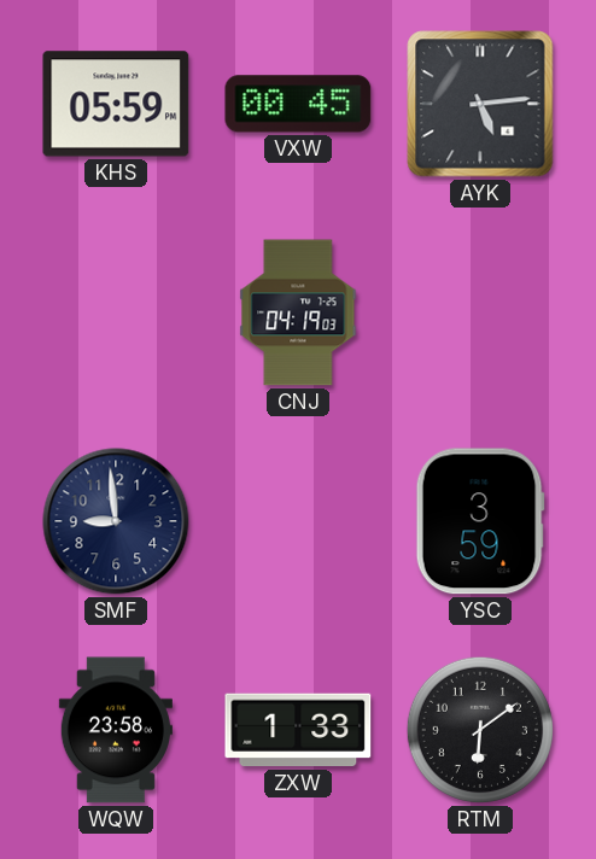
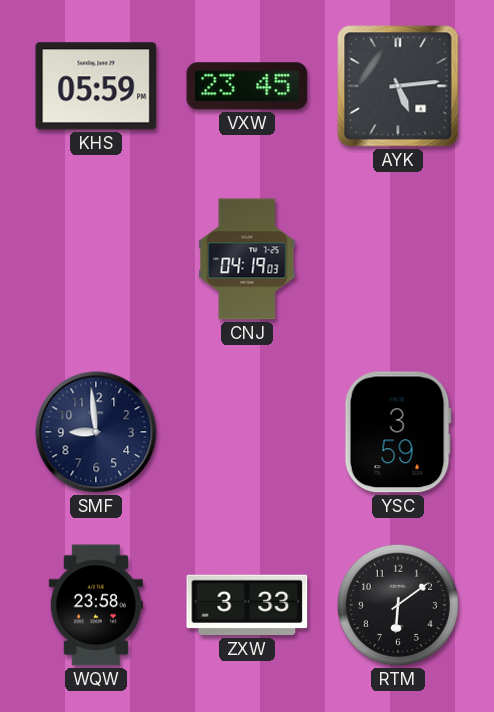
VXW: 00:45 -> 23:45 (247, 86)
ZXW: 1:33 -> 3:33 (247, 605)
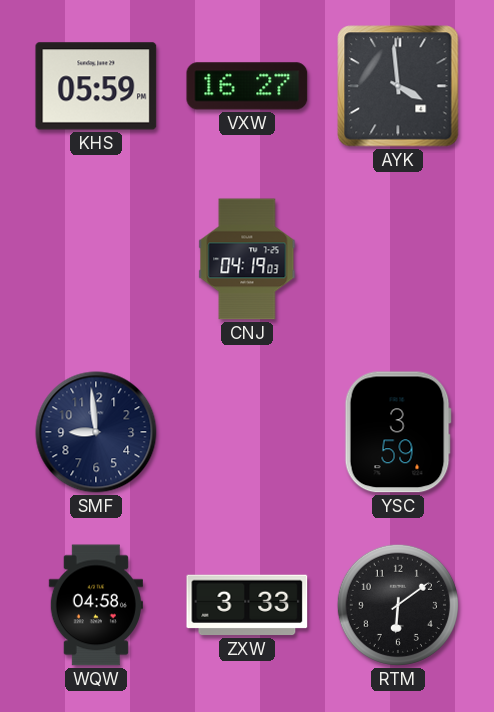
VXW: 23:45 -> 16:27 (247, 86)
AYK: 5:14 -> 3:59 (398, 86)
WQW: 23:58 -> 04:58 (96, 605)
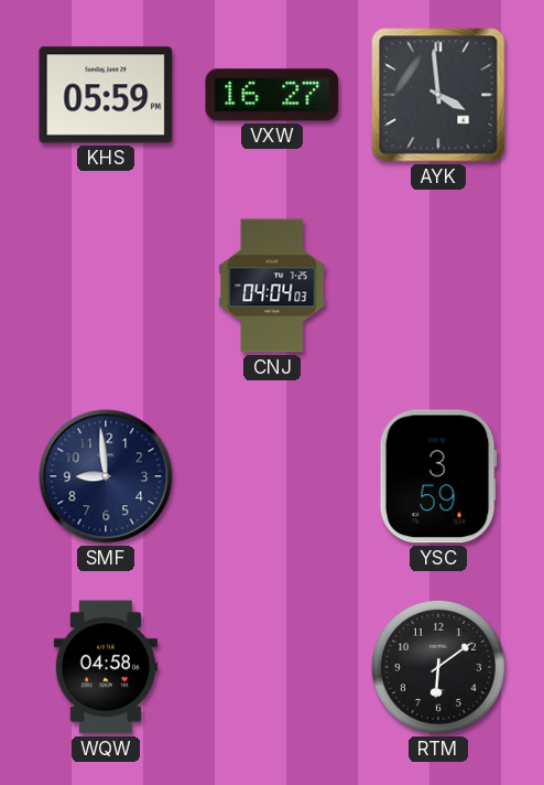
CNJ: 04:19 -> 04:04 (272, 286)
ZXW: 3:33 -> none (247, 605)
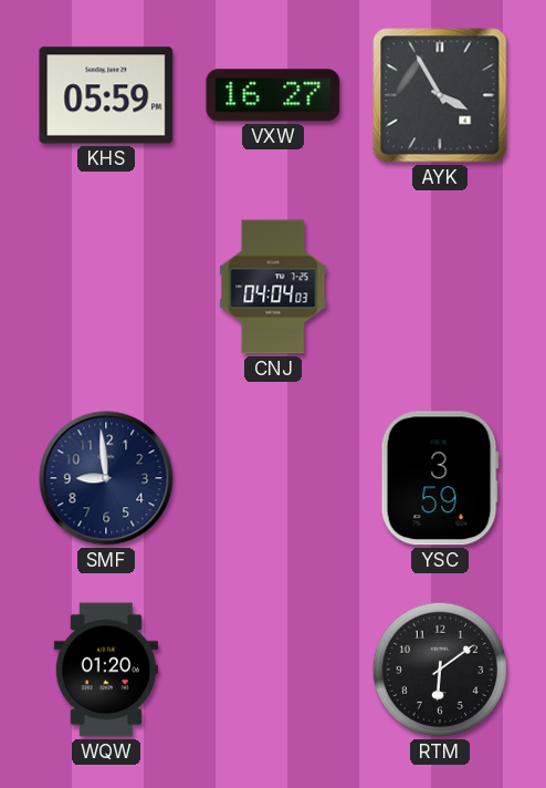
AYK: 3:59 -> 3:55 (440, 95)
WQW: 04:58 -> 01:20 (106, 670)
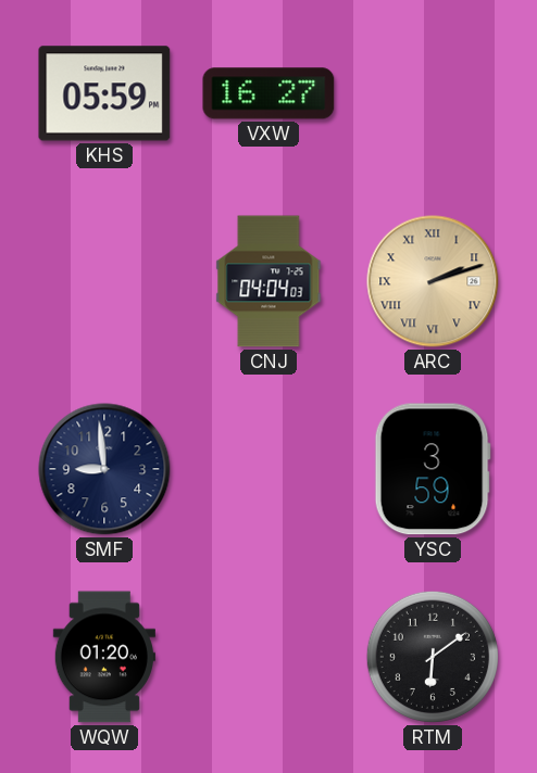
AYK: 3:55 -> none (440, 95)
ARC: none -> 2:12 (433, 281)
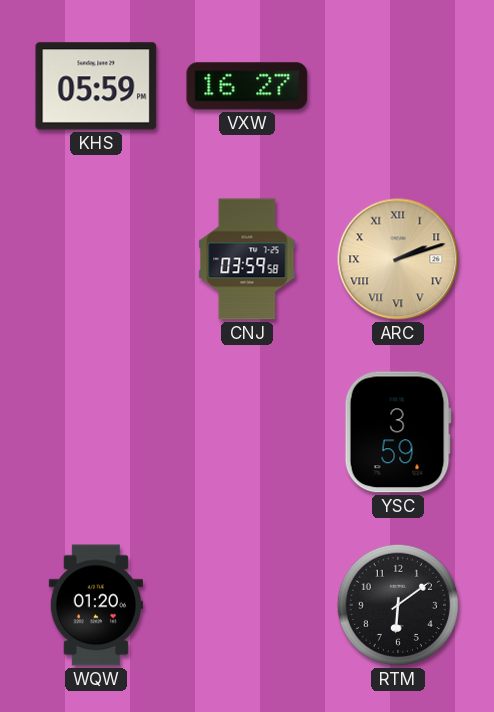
CNJ: 04:04 -> 03:59 (247, 259)
SMF: 8:59 -> none (104, 469)
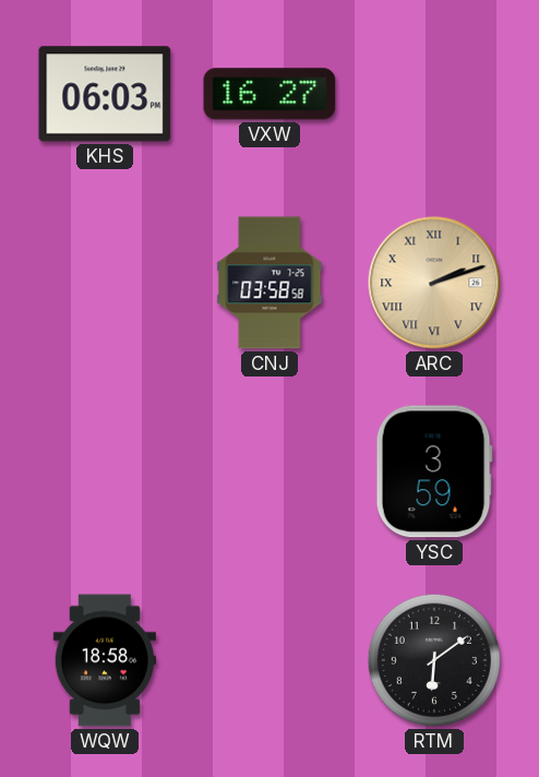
KHS: 05:59 -> 06:03 (105, 94)
CNJ: 03:59 -> 03:58 (269, 283)
WQW: 01:20 -> 18:58 (105, 660)
